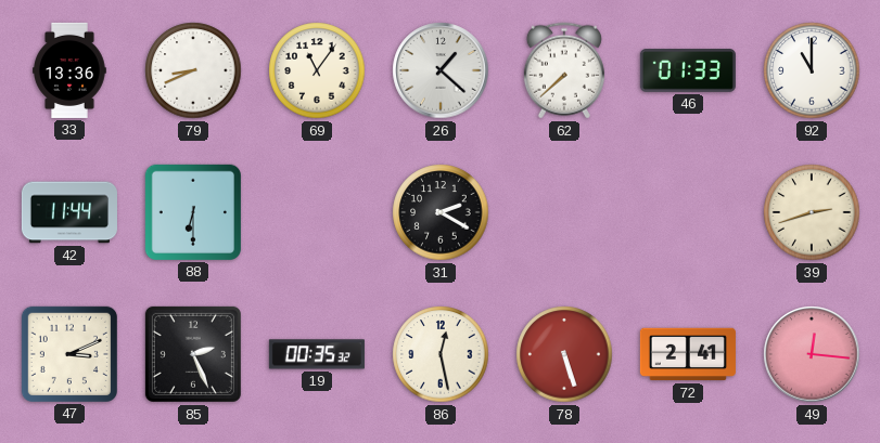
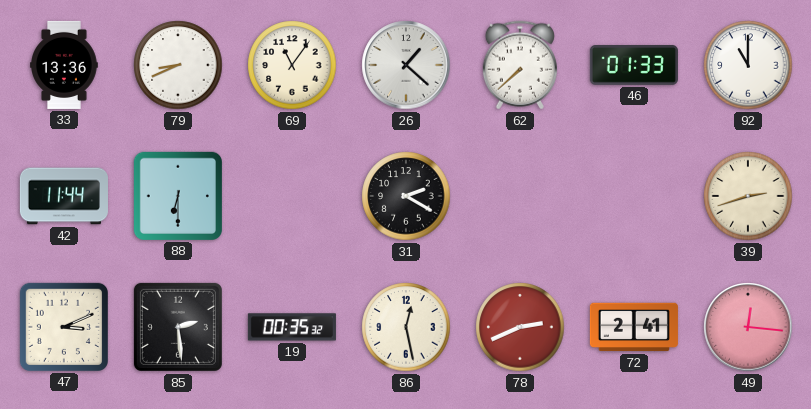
85: 2:26 -> 2:29 (178, 327)
78: 5:27 -> 2:41 (520, 327)
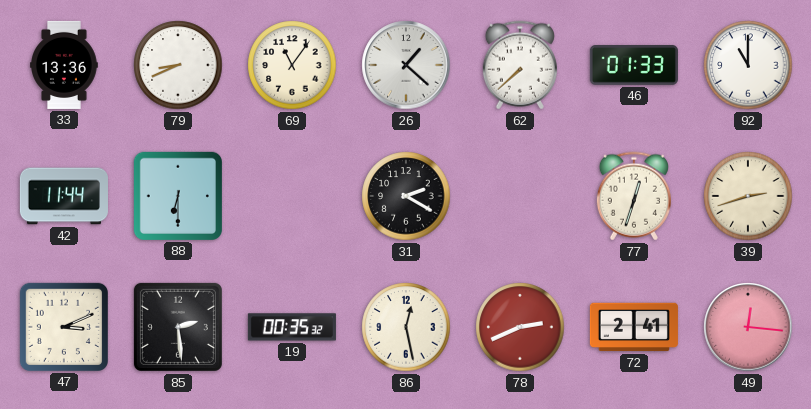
77: none -> 12:33 (634, 196)
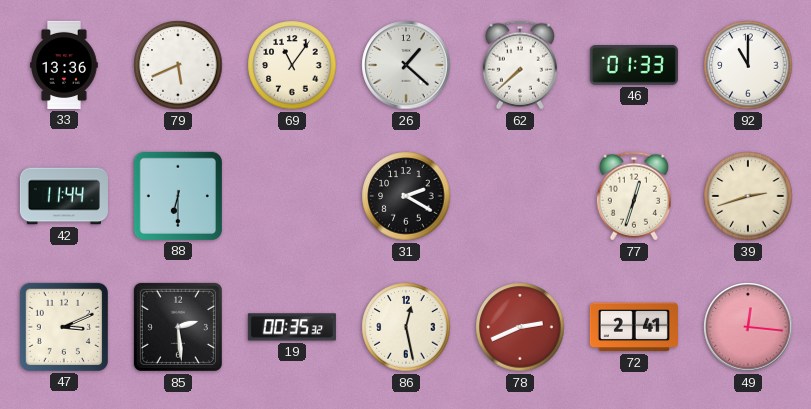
79: 8:41 -> 5:41 (178, 65)
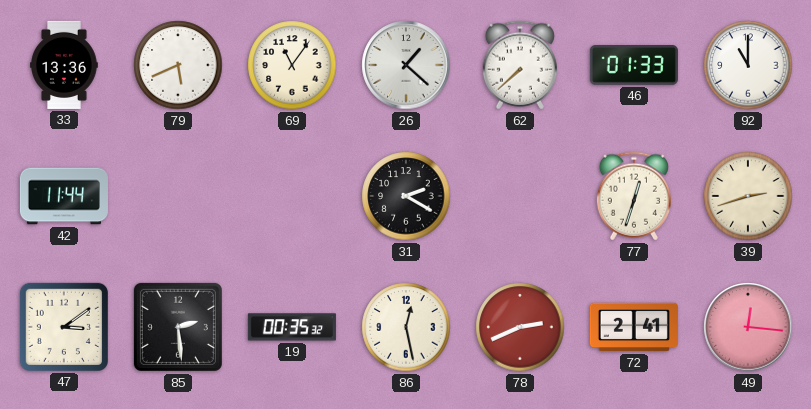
88: 6:30 -> none (178, 196)
47: 3:11 -> 3:09 (64, 327)
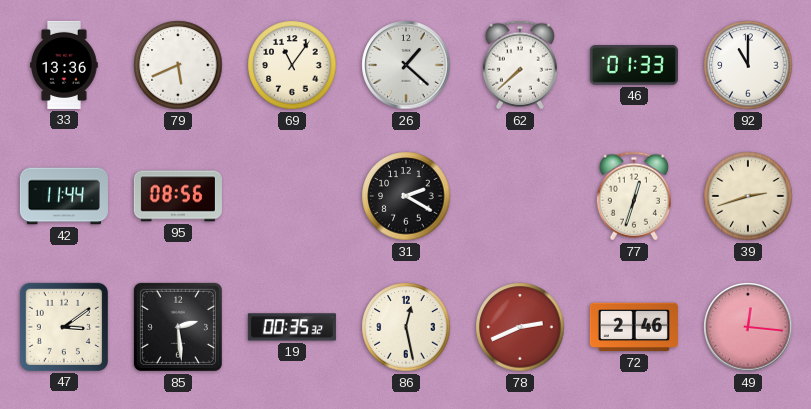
95: none -> 08:56 (178, 196)
72: 2:41 -> 2:46 (634, 327)
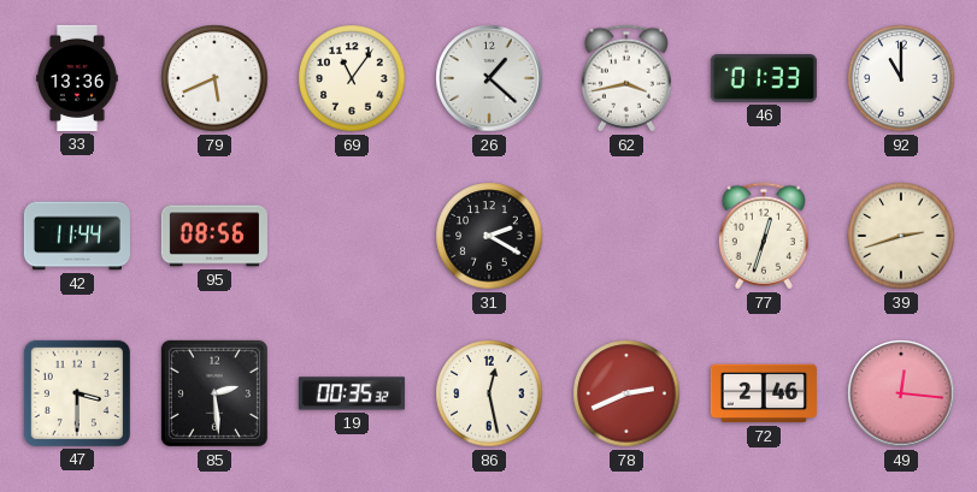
62: 7:38 -> 3:43 (626, 78)
47: 3:09 -> 3:30 (77, 393)
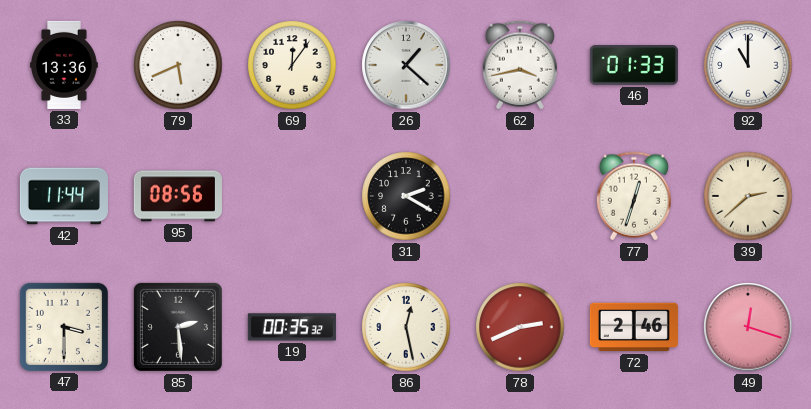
69: 11:06 -> 12:06 (292, 65)
39: 2:42 -> 2:38 (748, 196)
49: 12:16 -> 12:18 (748, 327)
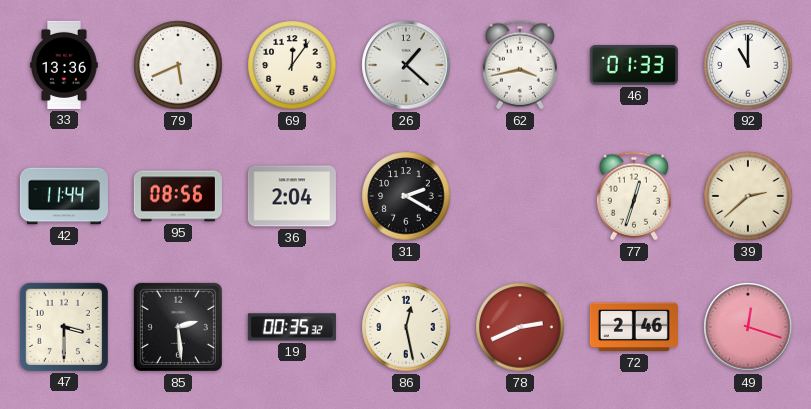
36: none -> 2:04 (292, 196)
